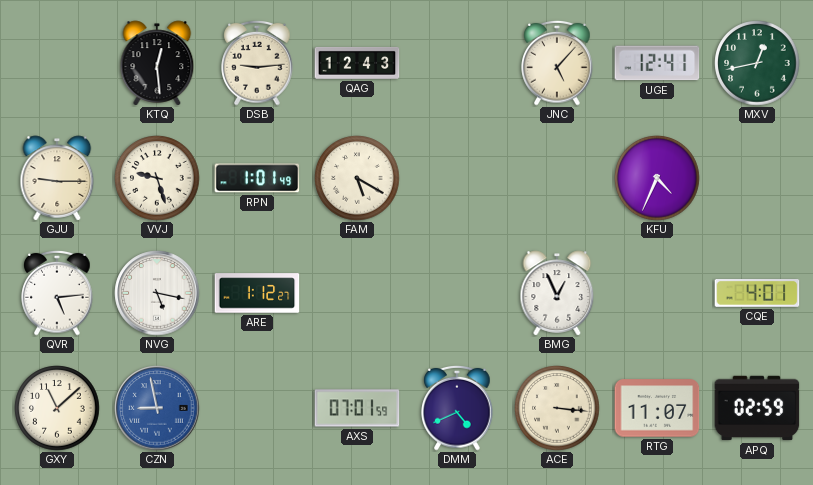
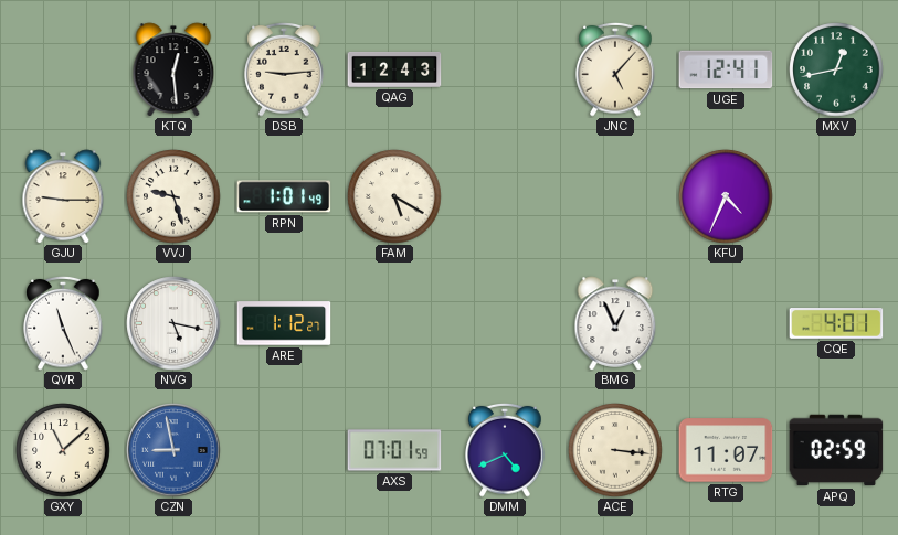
QVR: 5:14 -> 11:26 (63, 323)
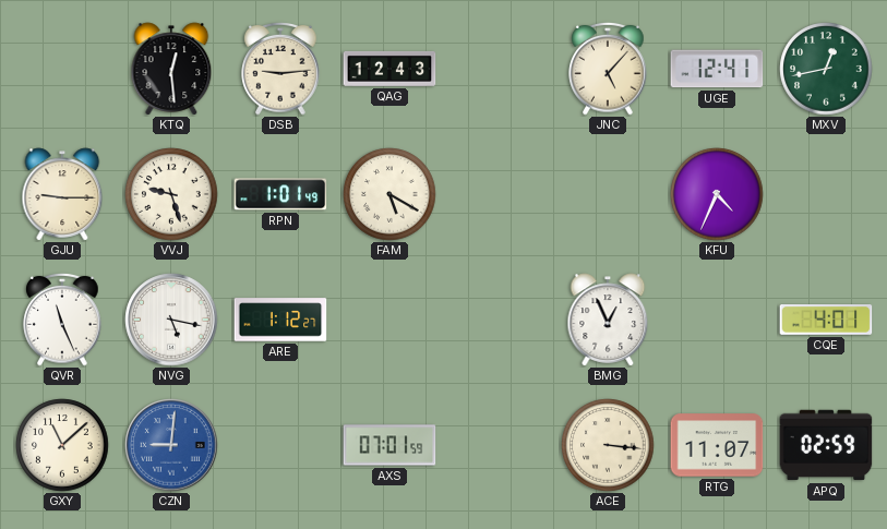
CZN: 8:58 -> 9:01 (171, 445)
DMM: 4:41 -> none (505, 450)
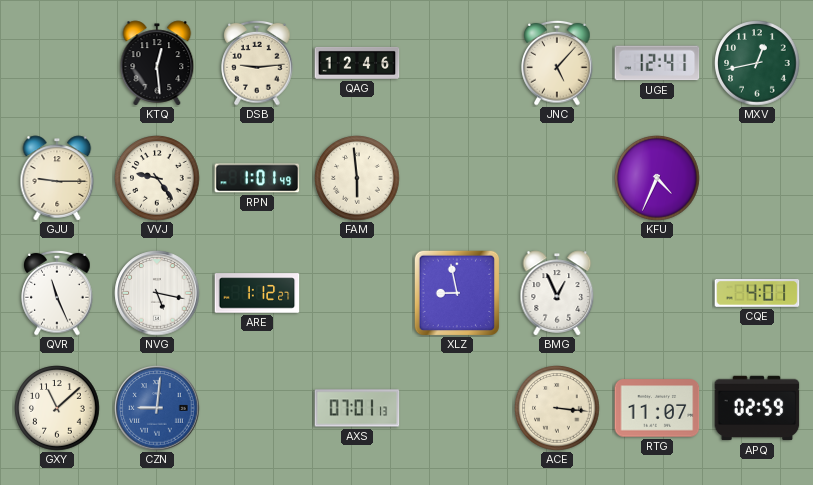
QAG: 12:43 -> 12:46 (357, 63)
VVJ: 9:27 -> 9:24 (157, 178)
FAM: 5:20 -> 5:59 (357, 178)
XLZ: none -> 8:58 (457, 293)
AXS: 07:01:59 -> 07:01:13 (357, 408)
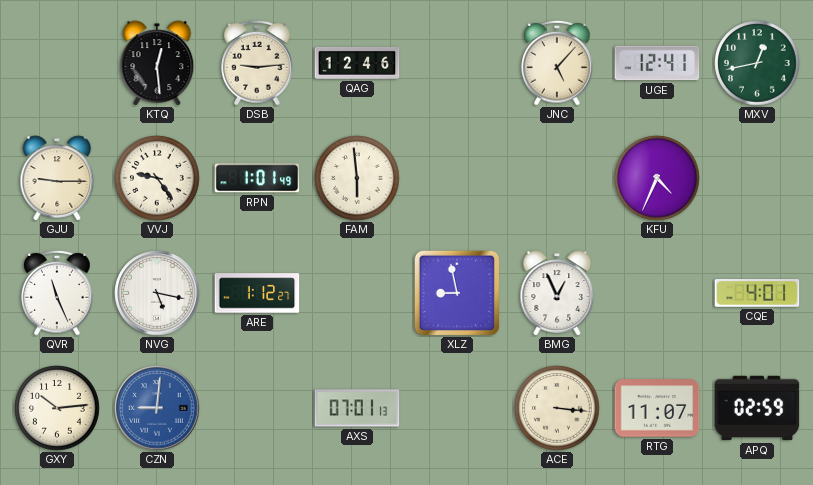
GXY: 11:08 -> 10:14 (57, 408)
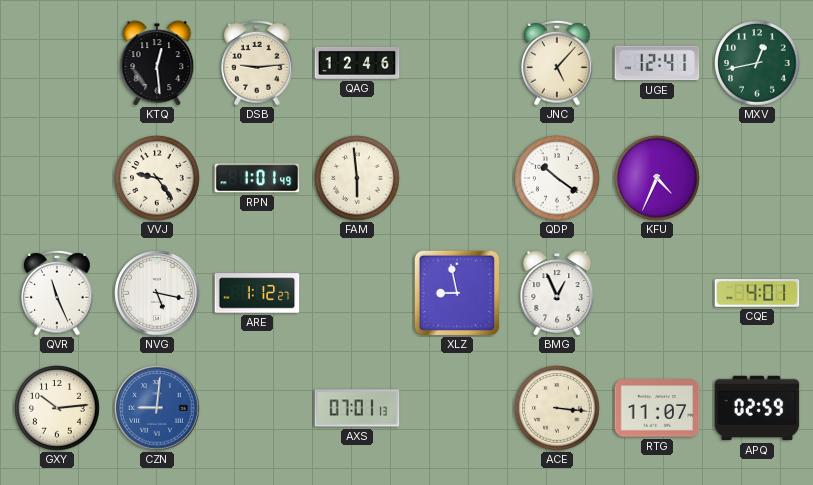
GJU: 9:15 -> none (57, 178)
QDP: none -> 10:21 (557, 178)
